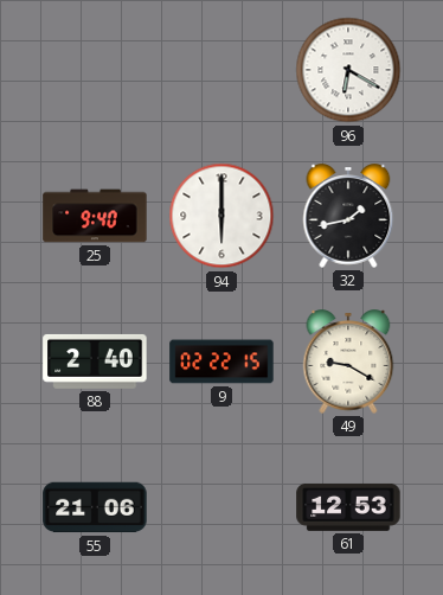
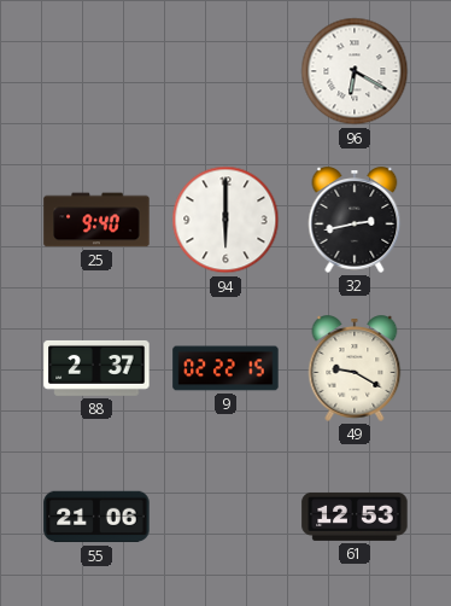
32: 1:43 -> 2:43 (355, 220)
88: 2:40 -> 2:37 (96, 368)
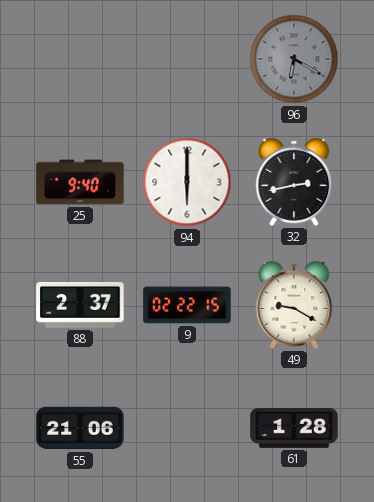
96 dial: white -> grey (294, 59)
61: 12:53 -> 1:28 (294, 428)
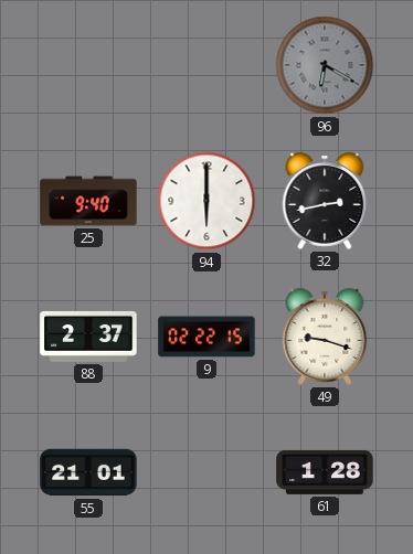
49: 9:20 -> 9:18 (325, 337)
55: 21:06 -> 21:01 (88, 472)
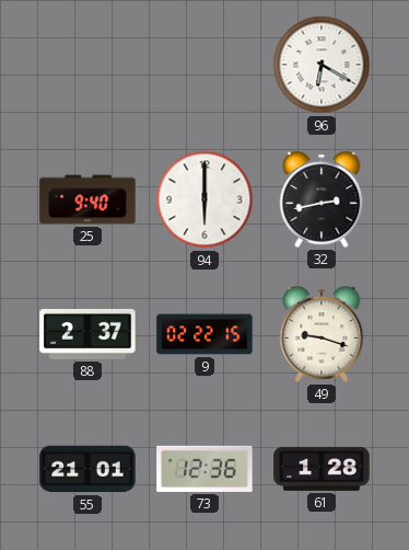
96 dial: grey -> white (322, 65)
73: none -> 12:36 (204, 469)
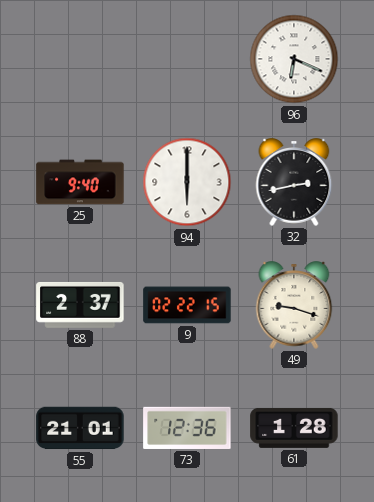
96: 6:20 -> 6:19 (294, 59)
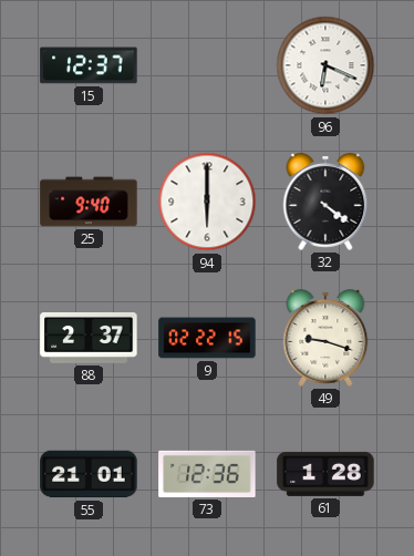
15: none -> 12:37 (89, 65)
32: 2:43 -> 4:21 (325, 202)
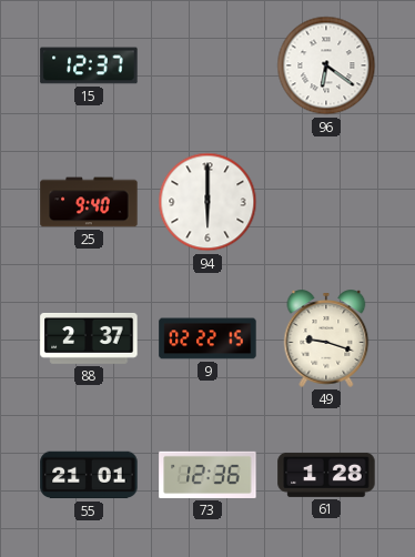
96: 6:19 -> 6:21 (326, 65)
32: 4:21 -> none (325, 202)
